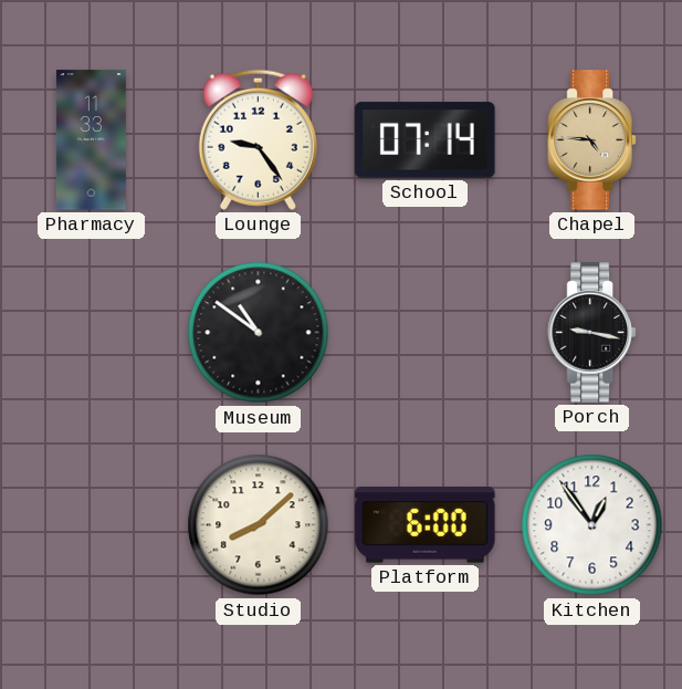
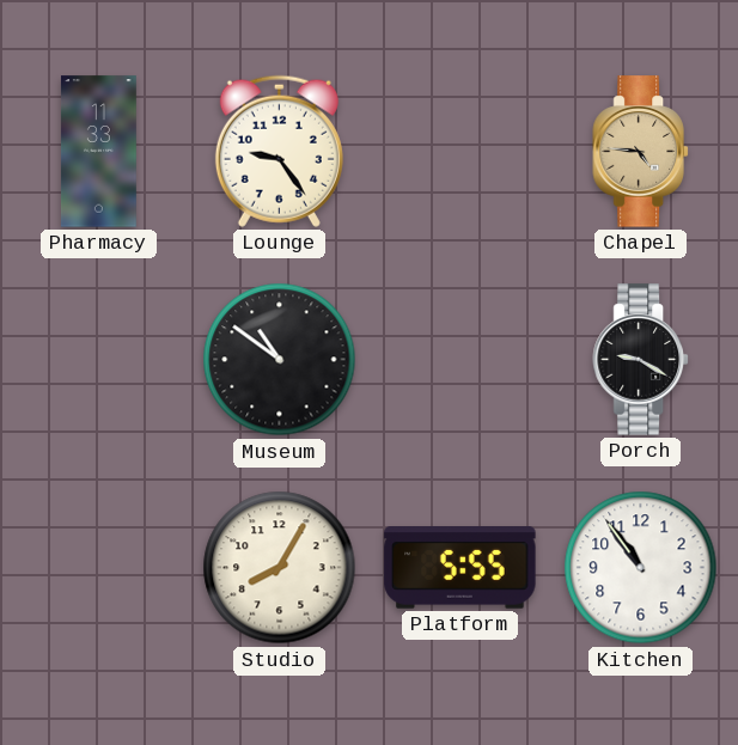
School: 07:14 -> none (426, 140)
Porch: 9:17 -> 9:20 (641, 360)
Studio: 8:08 -> 8:05 (280, 568)
Platform: 6:00 -> 5:55 (461, 568)
Kitchen: 12:54 -> 10:54 (641, 568)
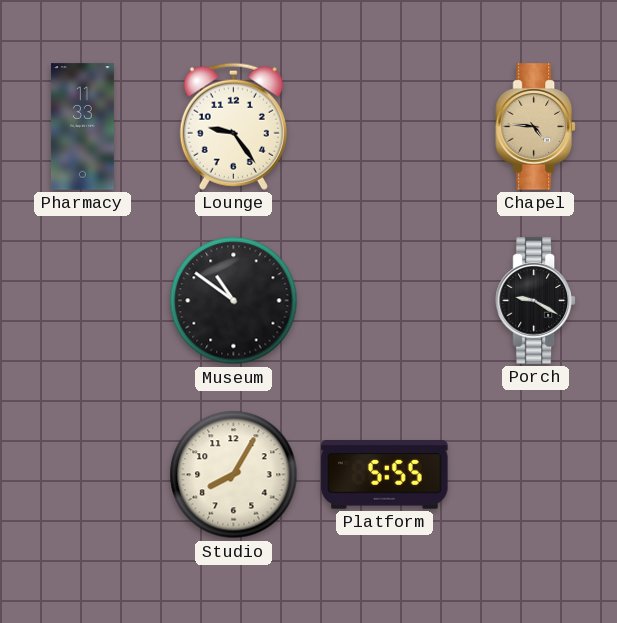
Kitchen: 10:54 -> none (641, 568)
